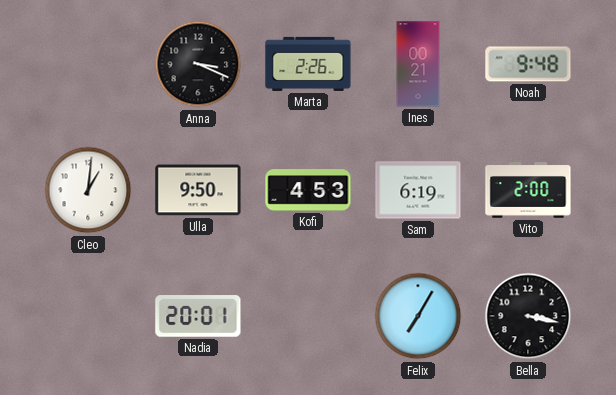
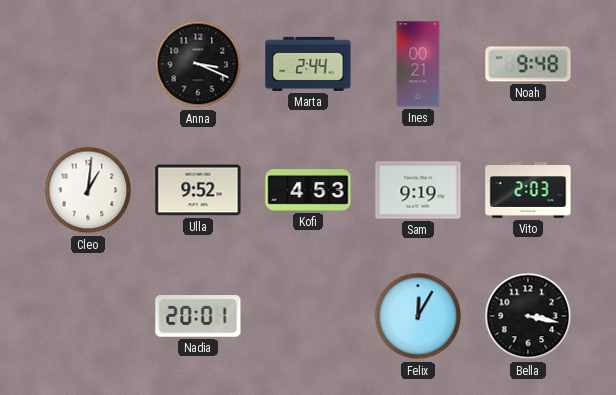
Marta: 2:26 -> 2:44 (308, 64)
Ulla: 9:50 -> 9:52 (198, 190)
Sam: 6:19 -> 9:19 (418, 190)
Vito: 2:00 -> 2:03 (528, 190)
Felix: 7:05 -> 12:05 (418, 316)
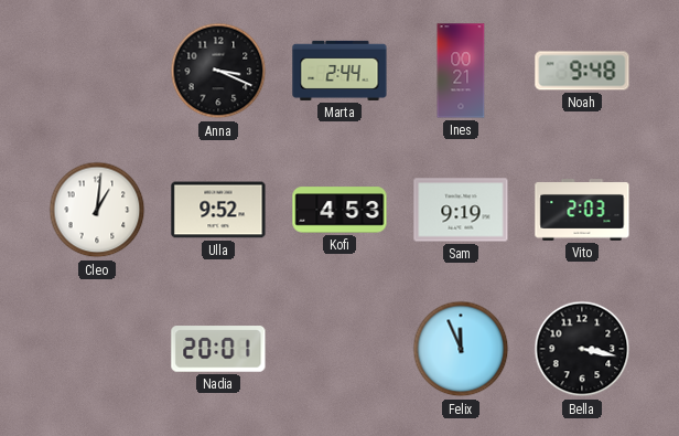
Felix: 12:05 -> 11:56 (461, 349)
